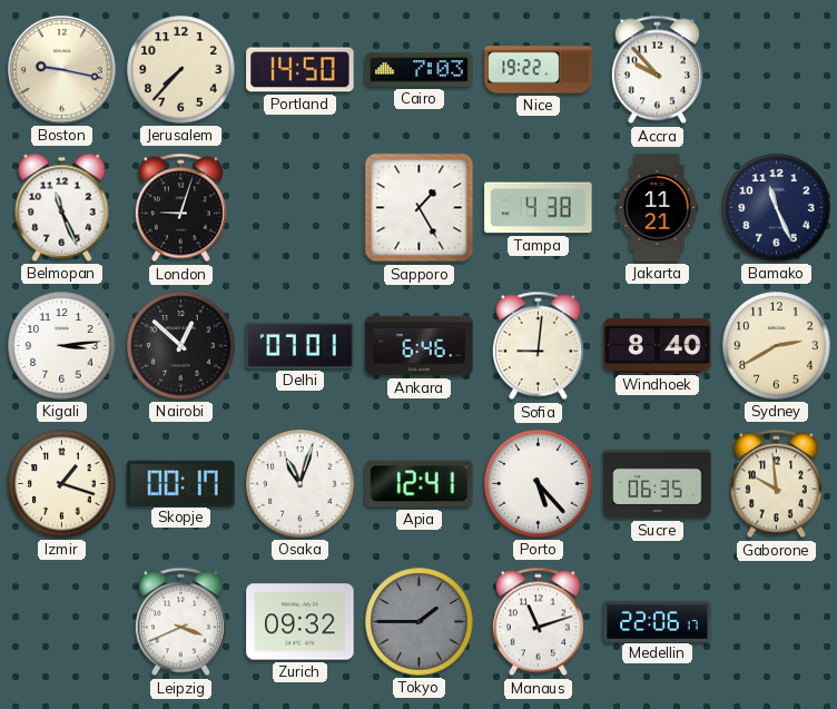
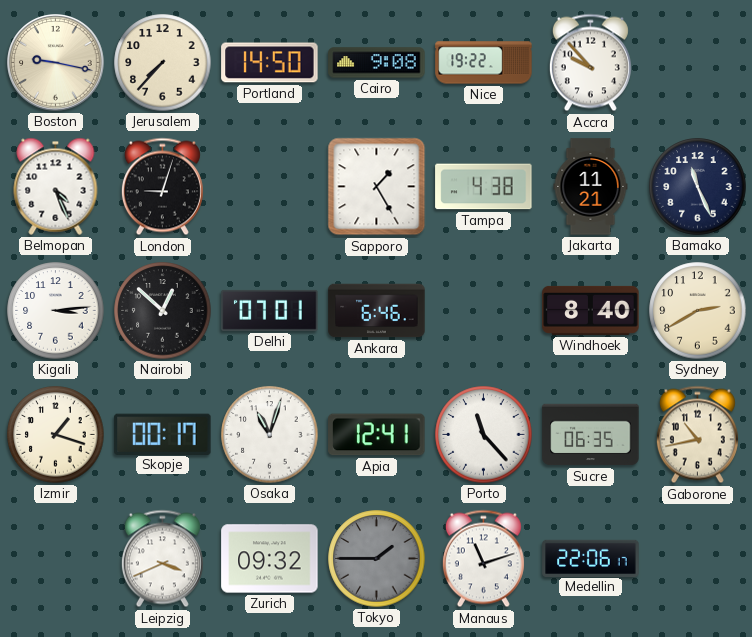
Cairo: 7:03 -> 9:08 (377, 63)
Belmopan: 11:26 -> 4:26 (56, 186)
Sofia: 9:01 -> none (538, 346)
Porto: 5:23 -> 11:23 (484, 435)
Gaborone: 9:59 -> 10:43 (697, 435)
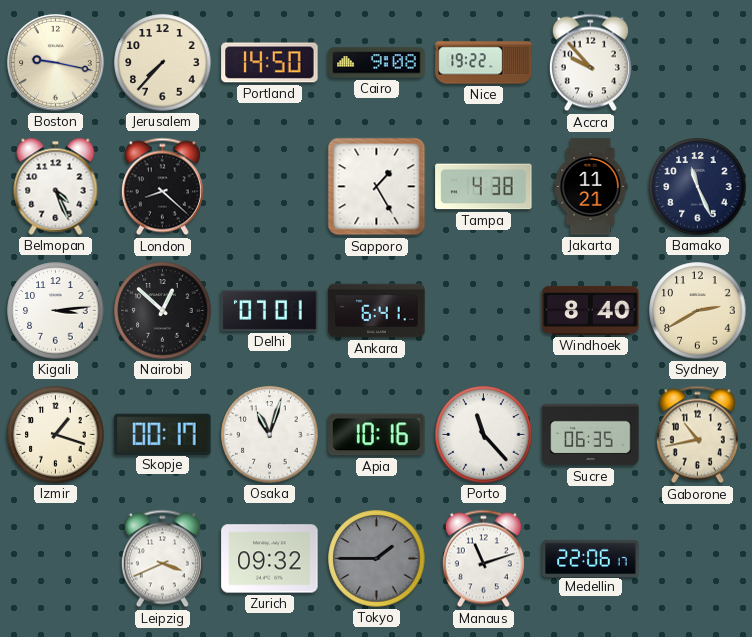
London: 9:03 -> 8:22 (162, 187)
Ankara: 6:46 -> 6:41 (377, 311)
Apia: 12:41 -> 10:16 (377, 435)
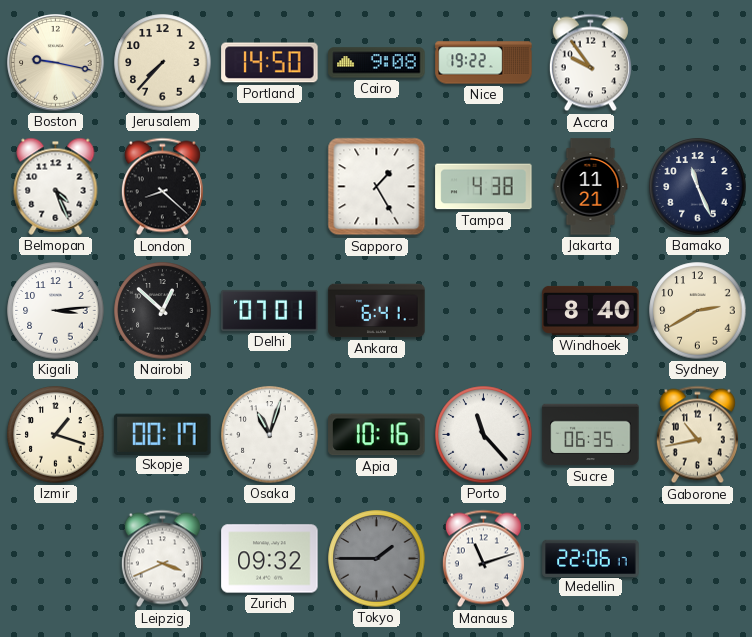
Accra: 9:53 -> 9:54 (590, 63)
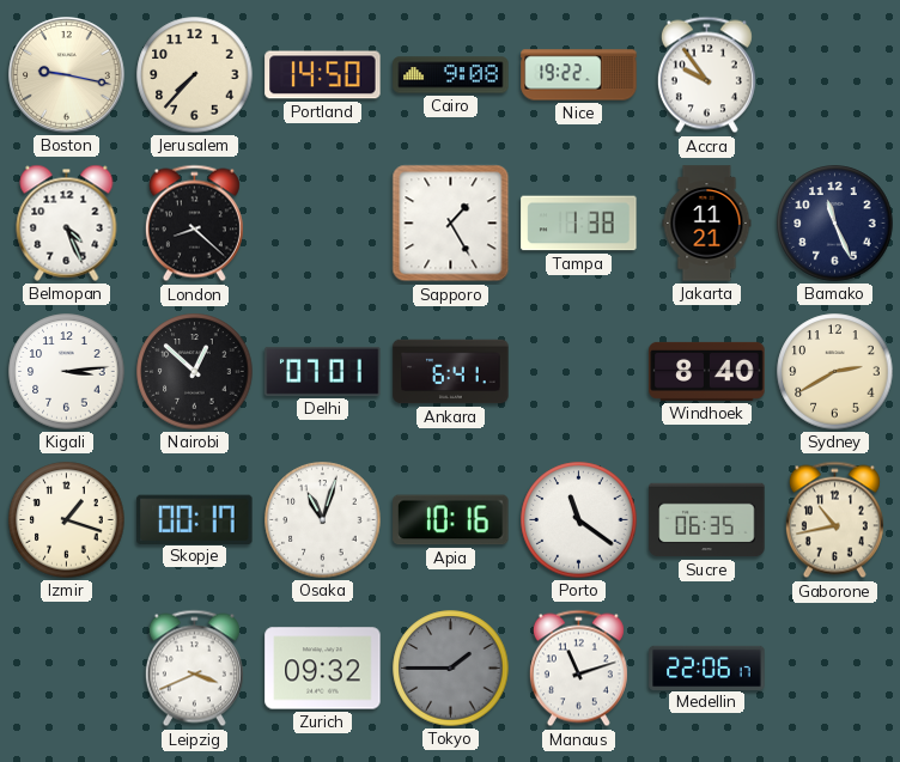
Tampa: 4:38 -> 1:38 (579, 224)
Porto: 11:23 -> 11:21 (579, 520)
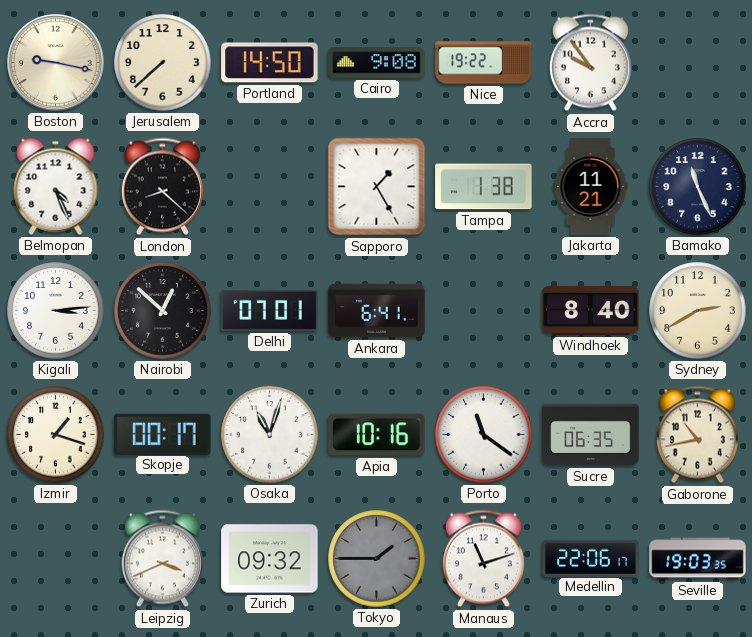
Jerusalem: 7:37 -> 7:38 (163, 63)
Seville: none -> 19:03 (698, 559)
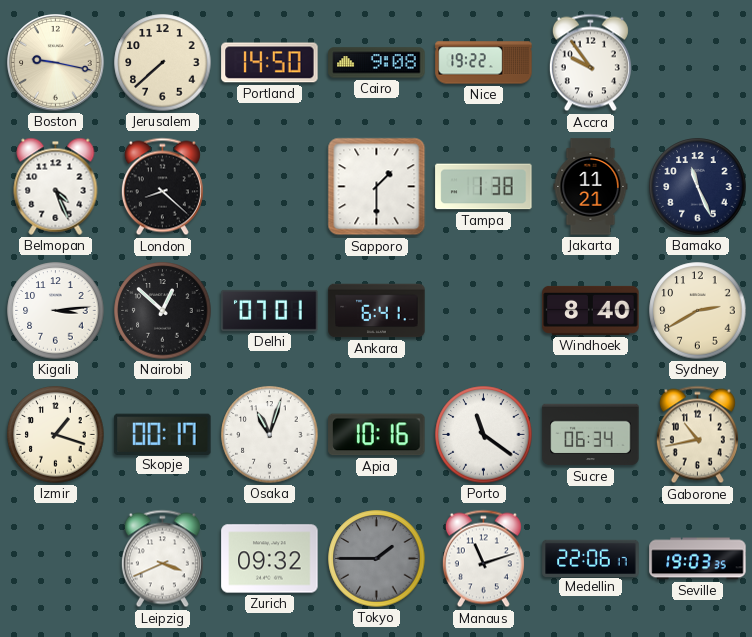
Sapporo: 1:25 -> 1:30 (377, 187)
Sucre: 06:35 -> 06:34 (591, 435)
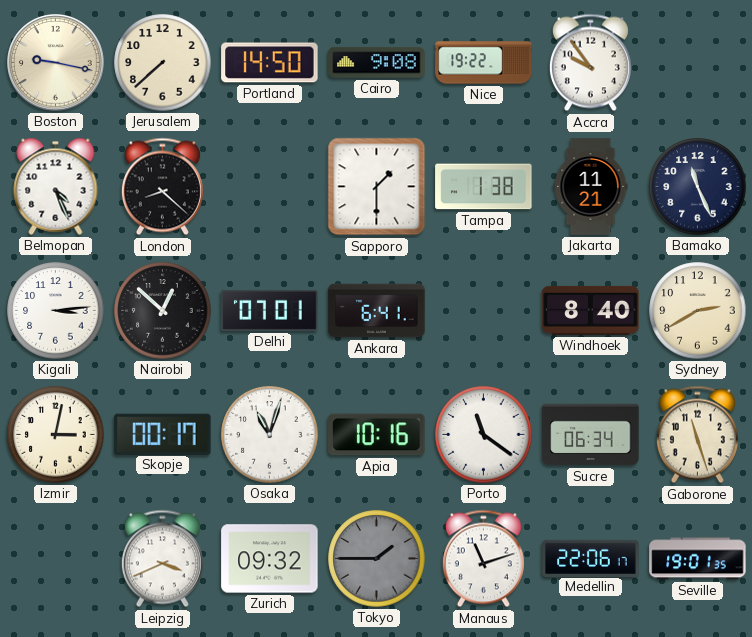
Izmir: 1:18 -> 3:02 (56, 435)
Gaborone: 10:43 -> 11:27 (697, 435)
Seville: 19:03 -> 19:01 (698, 559)
